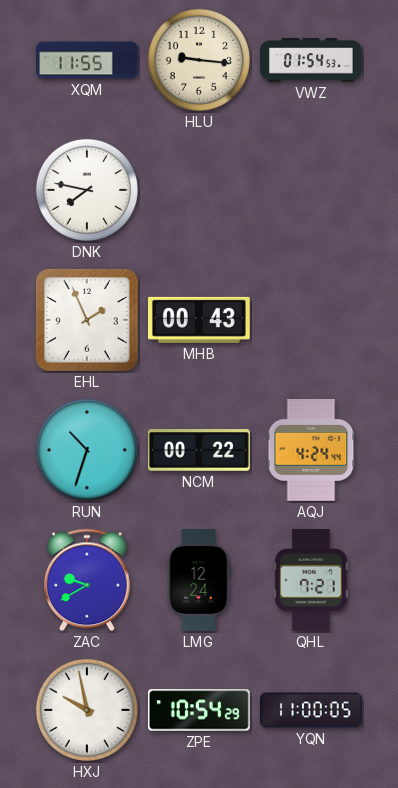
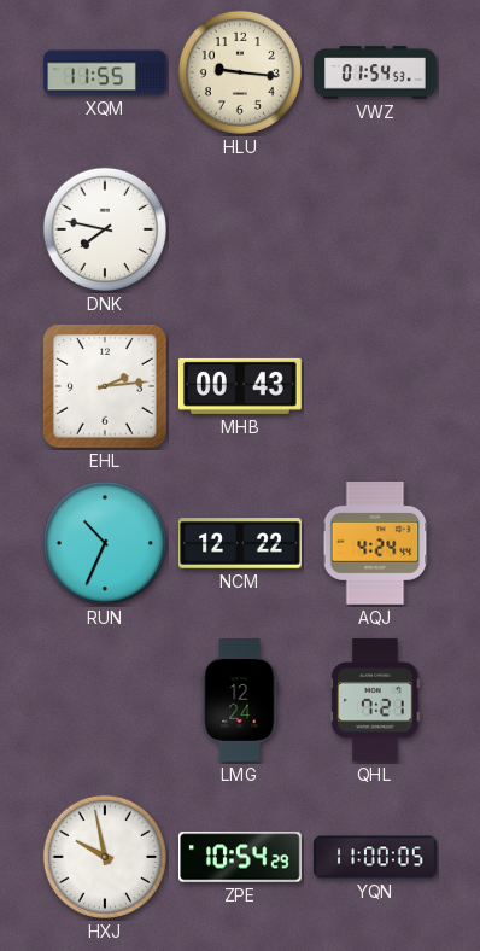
EHL: 1:56 -> 2:14 (105, 386)
RUN: 10:33 -> 10:34 (105, 543)
NCM: 00:22 -> 12:22 (241, 543)
ZAC: 9:40 -> none (88, 580)
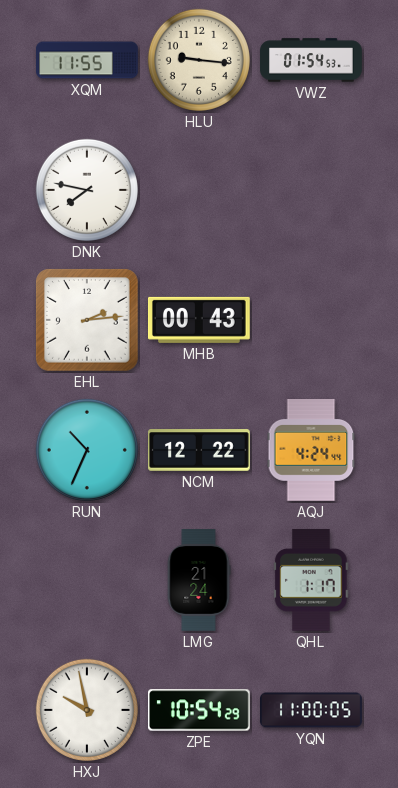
LMG: 12:24 -> 21:24 (199, 581)
QHL: 7:21 -> 1:17 (311, 580)
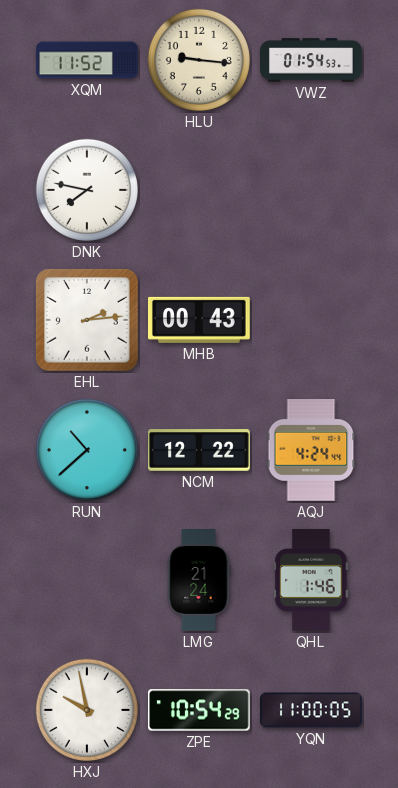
XQM: 11:55 -> 11:52 (87, 60)
RUN: 10:34 -> 10:38 (87, 450)
QHL: 1:17 -> 1:46 (311, 580)
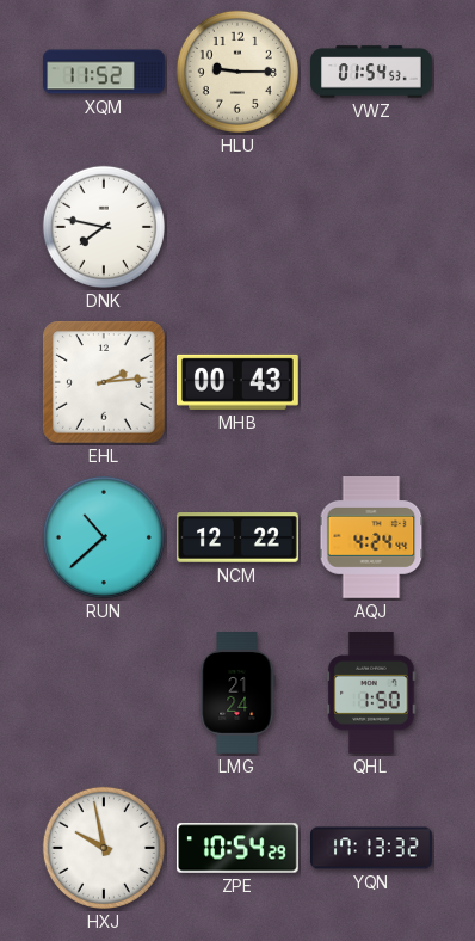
HLU: 9:16 -> 9:15 (237, 72)
QHL: 1:46 -> 1:50 (371, 693)
YQN: 11:00 -> 17:13 (371, 848)
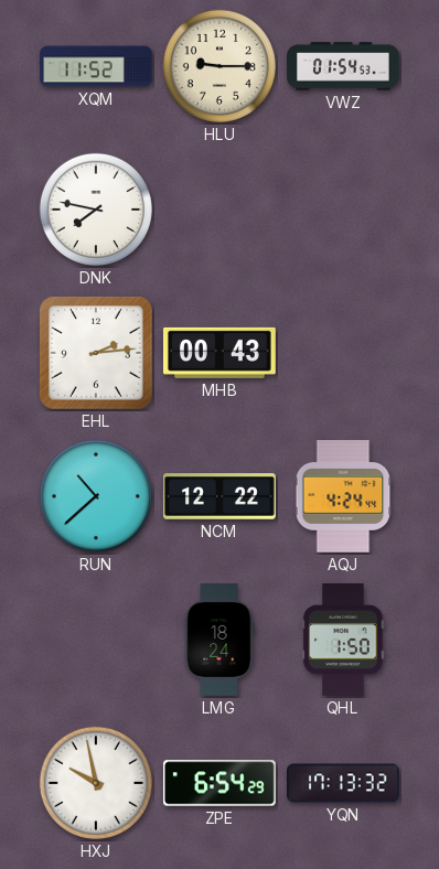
LMG: 21:24 -> 18:24 (219, 641)
ZPE: 10:54 -> 6:54 (221, 783)
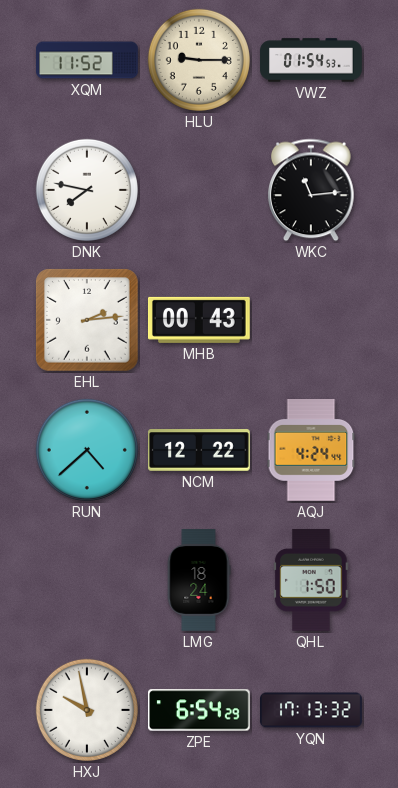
WKC: none -> 11:14 (312, 190)
RUN: 10:38 -> 4:38 (87, 450)
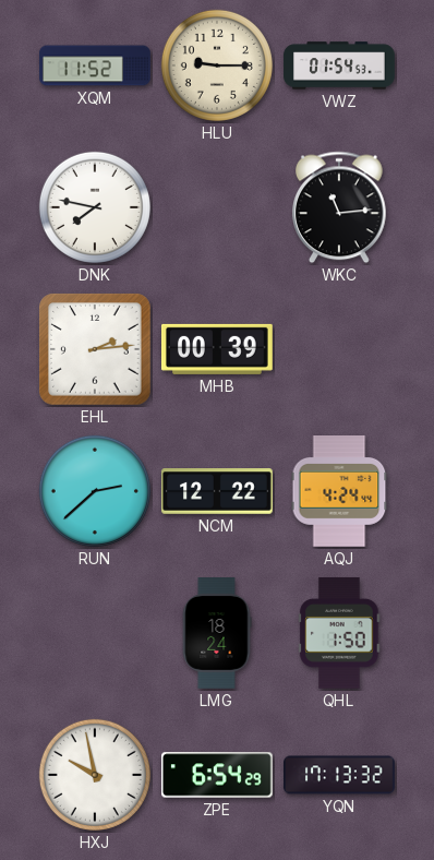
MHB: 00:43 -> 00:39 (218, 349)
RUN: 4:38 -> 2:38 (95, 491)
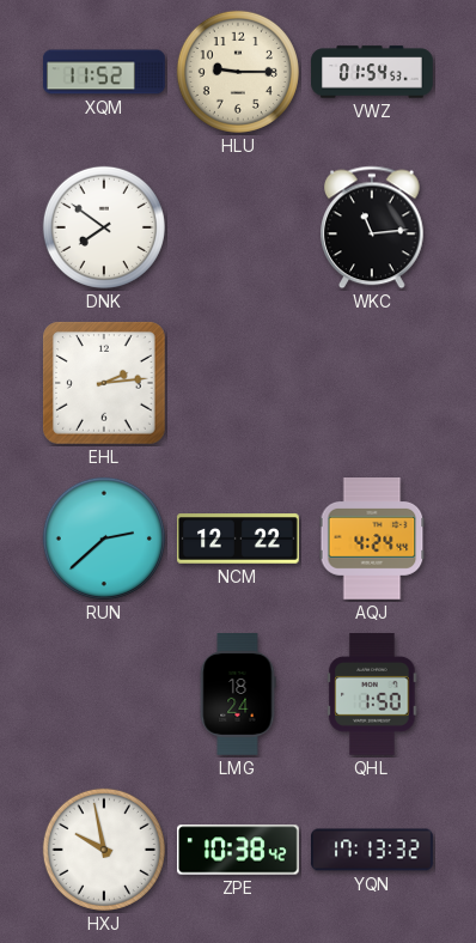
DNK: 7:47 -> 7:51 (104, 227)
MHB: 00:39 -> none (218, 349)
ZPE: 6:54 -> 10:38 (239, 850)
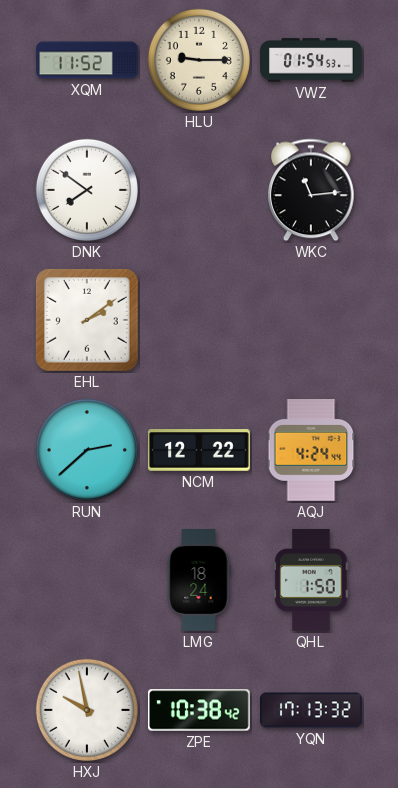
EHL: 2:14 -> 2:09 (87, 320)
